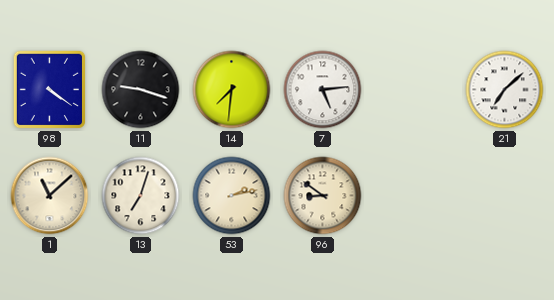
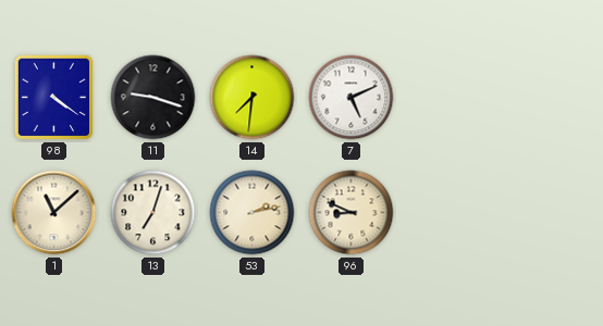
7: 5:14 -> 5:11 (352, 98)
21: 7:08 -> none (505, 90)
96: 8:51 -> 8:49 (352, 213)
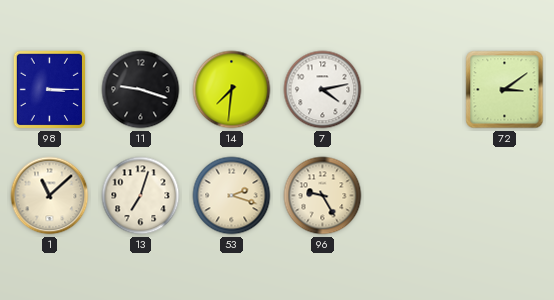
98: 4:21 -> 3:15 (50, 90)
7: 5:11 -> 4:13 (323, 90)
72: none -> 3:09 (505, 90)
53: 2:13 -> 2:18 (232, 196)
96: 8:49 -> 9:25 (323, 196)
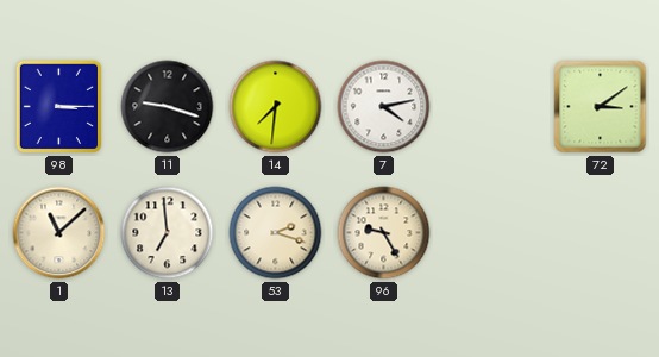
13: 7:03 -> 6:59 (168, 233)
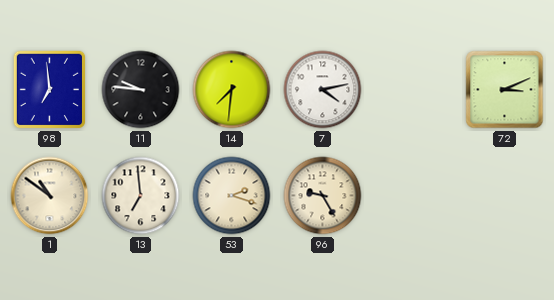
98: 3:15 -> 6:59 (50, 90)
11: 9:18 -> 9:46 (141, 90)
72: 3:09 -> 3:11 (505, 90)
1: 11:08 -> 10:51 (50, 196)
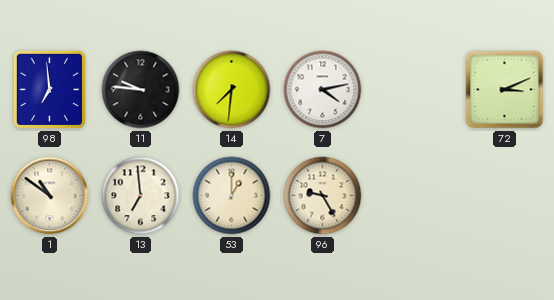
53: 2:18 -> 1:00 (232, 196)
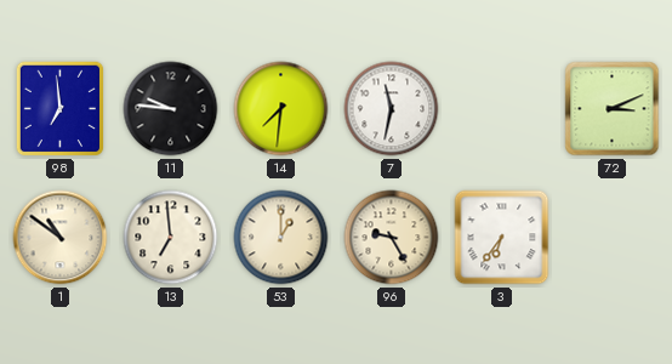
7: 4:13 -> 11:32 (392, 109)
3: none -> 6:36 (502, 238)
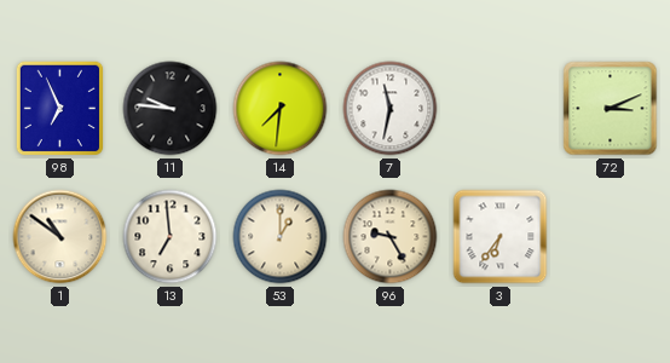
98: 6:59 -> 6:56 (60, 109)
